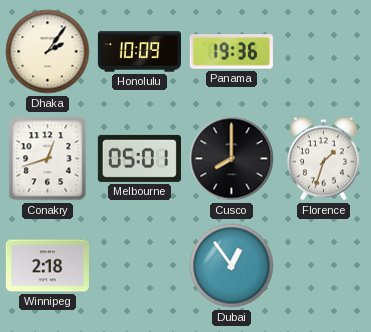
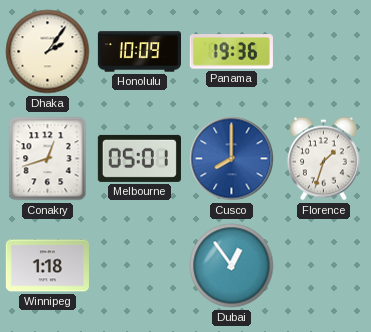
Cusco dial: black -> blue (232, 159)
Winnipeg: 2:18 -> 1:18 (47, 266)
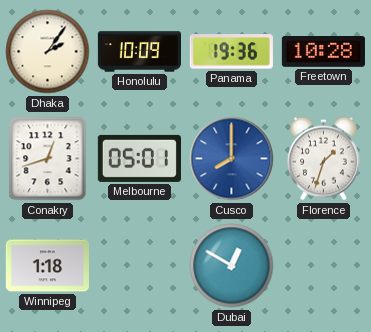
Freetown: none -> 10:28 (323, 52)
Dubai: 12:54 -> 12:50 (232, 266)
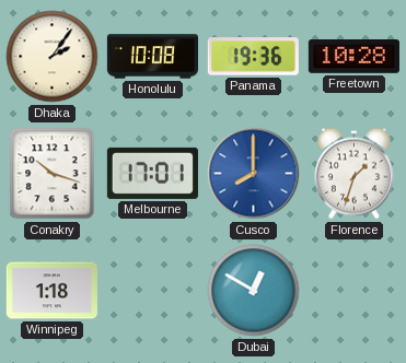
Honolulu: 10:09 -> 10:08 (152, 57)
Conakry: 12:42 -> 10:18 (53, 174)
Melbourne: 05:01 -> 17:01 (152, 173)
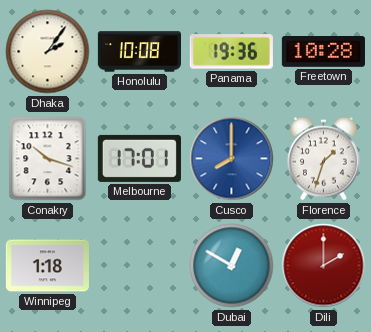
Dili: none -> 2:00 (324, 266)
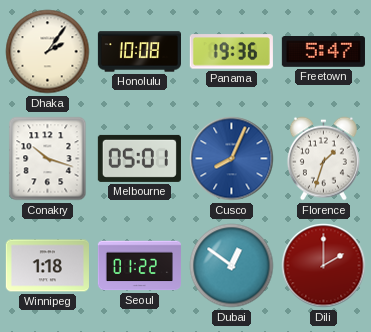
Freetown: 10:28 -> 5:47 (323, 52)
Melbourne: 17:01 -> 05:01 (139, 158)
Cusco: 8:00 -> 8:04 (232, 159)
Seoul: none -> 01:22 (139, 266)
Dubai: 12:50 -> 12:51 (232, 266)
